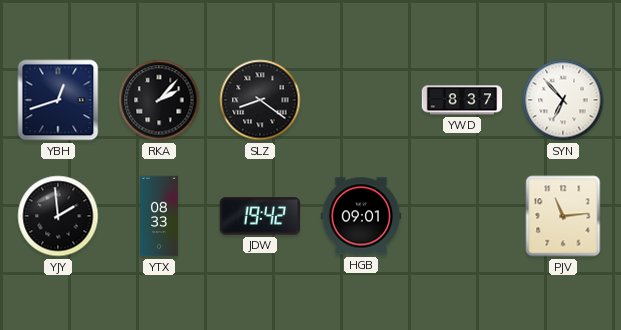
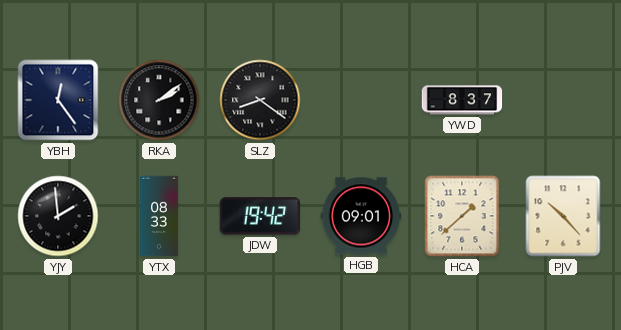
YBH: 12:42 -> 12:24 (58, 100)
RKA: 2:07 -> 2:09 (159, 100)
SYN: 6:53 -> none (563, 100)
HCA: none -> 1:38 (462, 216)
PJV: 11:14 -> 10:23 (563, 216)
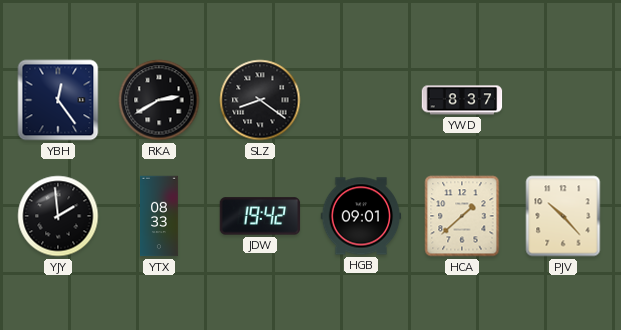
RKA: 2:09 -> 2:40 (159, 100)
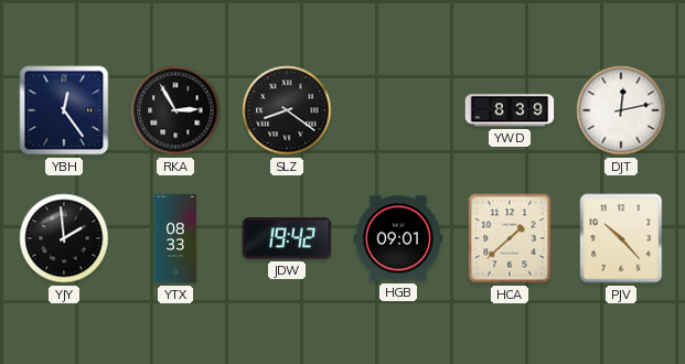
RKA: 2:40 -> 2:55 (175, 110)
YWD: 8:37 -> 8:39 (510, 110)
DJT: none -> 12:13 (621, 110)
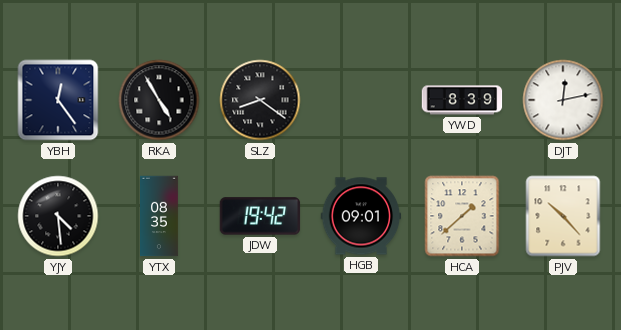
RKA: 2:55 -> 4:55 (159, 100)
YJY: 1:59 -> 4:29 (58, 216)
YTX: 08:33 -> 08:35 (160, 216)
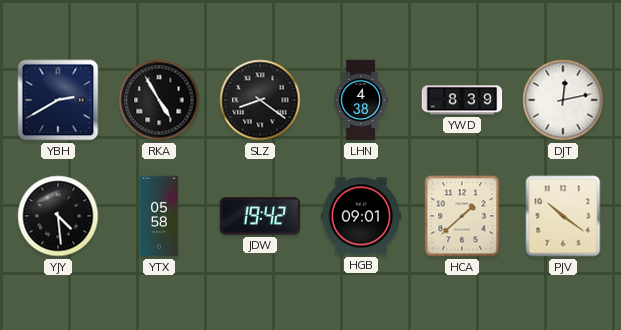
YBH: 12:24 -> 2:40 (58, 100)
LHN: none -> 4:38 (361, 100)
YTX: 08:35 -> 05:58 (160, 216)
PJV: 10:23 -> 10:21 (563, 216)
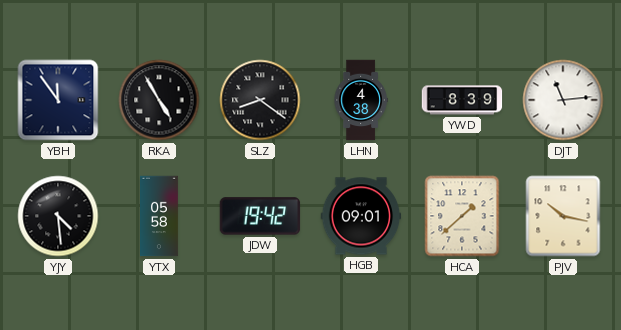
YBH: 2:40 -> 11:54 (58, 100)
DJT: 12:13 -> 11:14 (563, 100)
PJV: 10:21 -> 10:17 (563, 216)
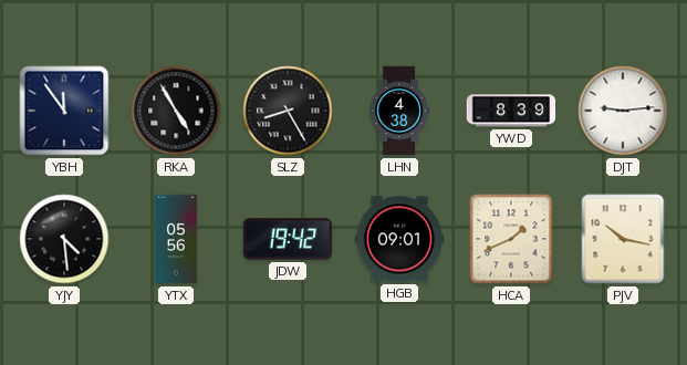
SLZ: 8:21 -> 8:25 (288, 111)
DJT: 11:14 -> 9:14 (623, 111)
YTX: 05:58 -> 05:56 (177, 239)
HCA: 1:38 -> 1:41 (511, 239)
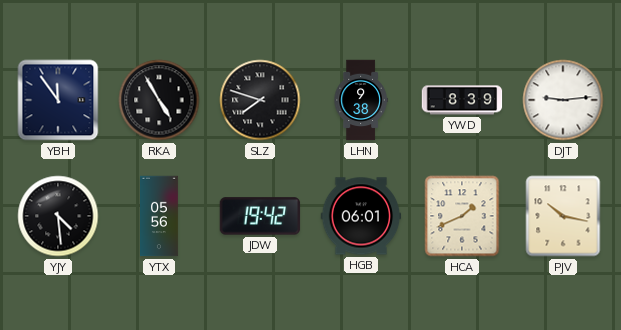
SLZ: 8:25 -> 7:48 (260, 100)
LHN: 4:38 -> 9:38 (361, 100)
HGB: 09:01 -> 06:01 (361, 216)
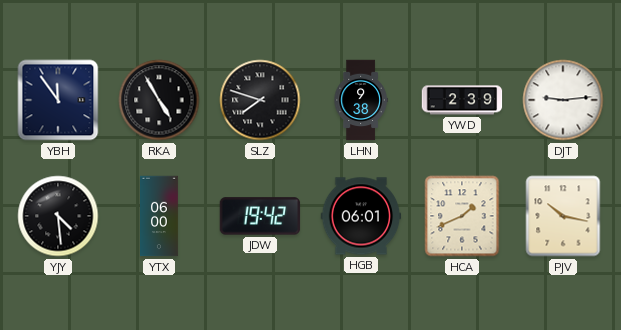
YWD: 8:39 -> 2:39 (462, 100)
YTX: 05:56 -> 06:00 (160, 216)
